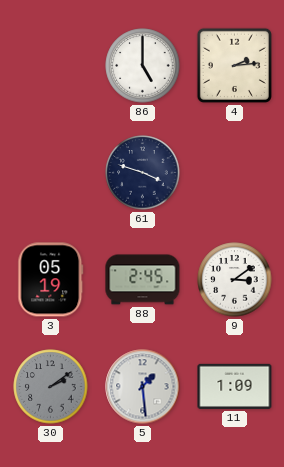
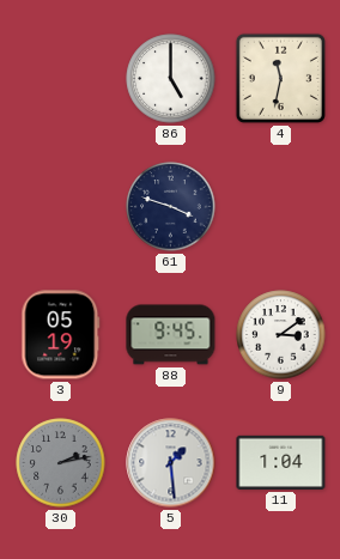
4: 2:14 -> 11:32 (280, 78)
88: 2:45 -> 9:45 (171, 335)
30: 2:09 -> 2:13 (61, 463)
11: 1:09 -> 1:04 (281, 462)
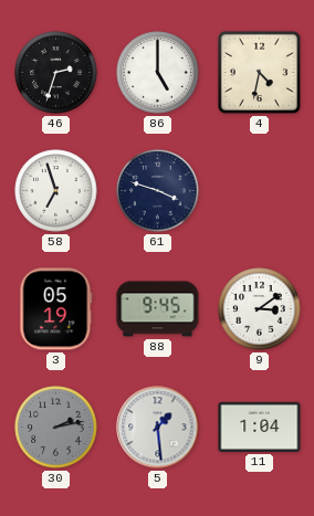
46: none -> 2:33 (56, 73)
4: 11:32 -> 4:32 (259, 72)
58: none -> 6:57 (56, 191)
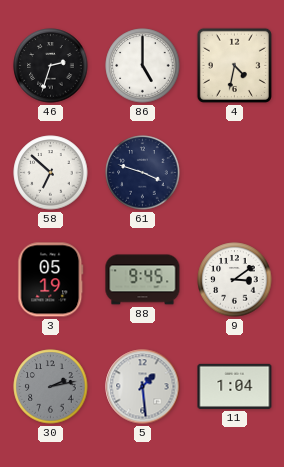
58: 6:57 -> 6:52 (51, 173)
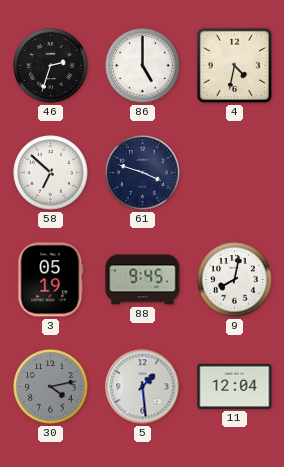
9: 3:09 -> 8:02 (235, 280)
30: 2:13 -> 4:13 (51, 387)
11: 1:04 -> 12:04 (235, 386)
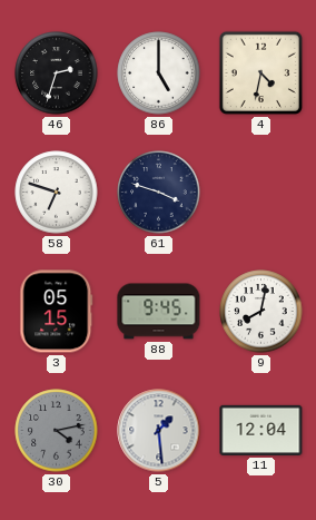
58: 6:52 -> 6:48 (57, 193)
3: 05:19 -> 05:15 (57, 312)
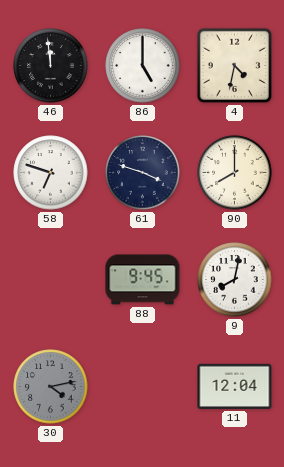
46: 2:33 -> 11:59 (51, 66)
90: none -> 8:00 (235, 173)
3: 05:15 -> none (57, 312)
5: 1:29 -> none (159, 431)
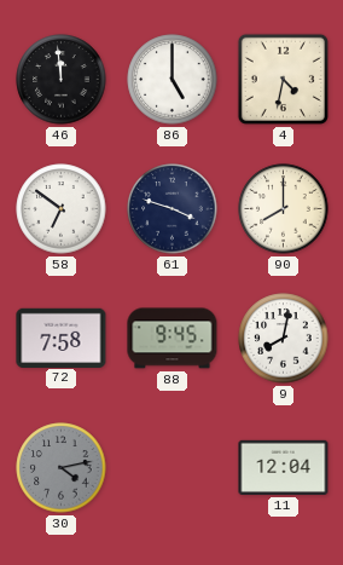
58: 6:48 -> 6:51 (62, 209)
72: none -> 7:58 (62, 338)
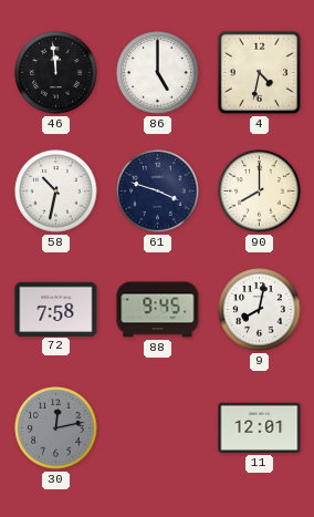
58: 6:51 -> 10:32 (56, 192)
30: 4:13 -> 12:13 (56, 428)
11: 12:04 -> 12:01 (260, 427)
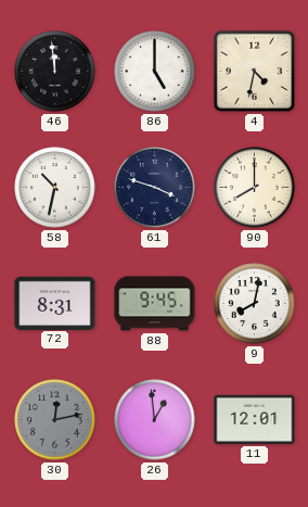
72: 7:58 -> 8:31 (55, 303)
26: none -> 12:59 (155, 420)
